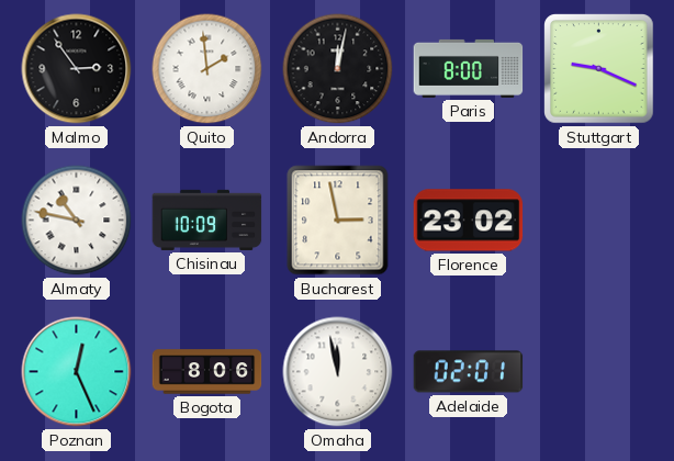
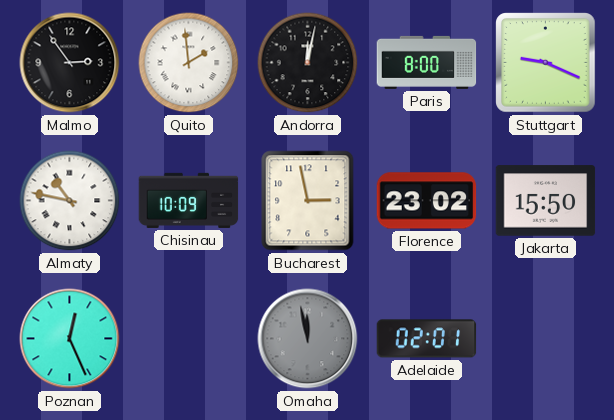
Jakarta: none -> 15:50 (546, 201)
Bogota: 8:06 -> none (207, 372)
Omaha dial: white -> grey (308, 339)
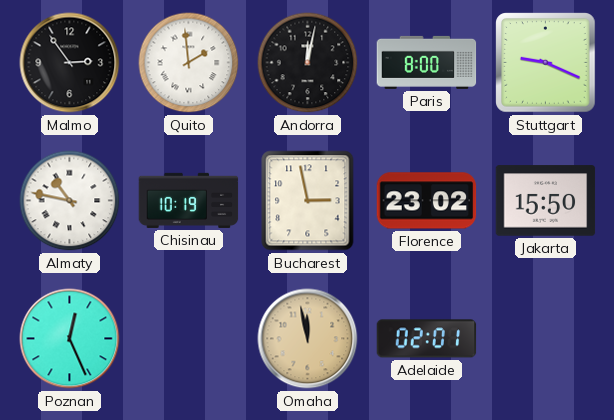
Chisinau: 10:09 -> 10:19 (189, 200)
Omaha dial: grey -> champagne (308, 339)
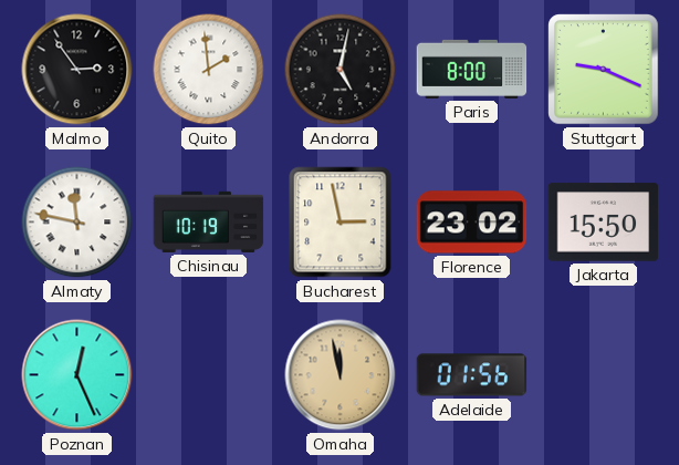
Andorra: 12:02 -> 5:02 (341, 70)
Almaty: 10:47 -> 11:47 (77, 223)
Adelaide: 02:01 -> 01:56 (472, 375)
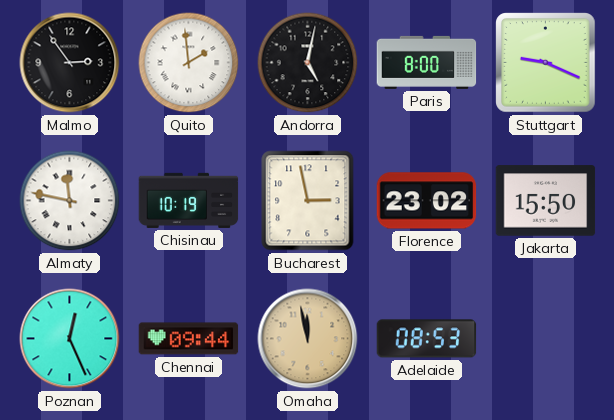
Chennai: none -> 09:44 (189, 339)
Adelaide: 01:56 -> 08:53 (427, 339)
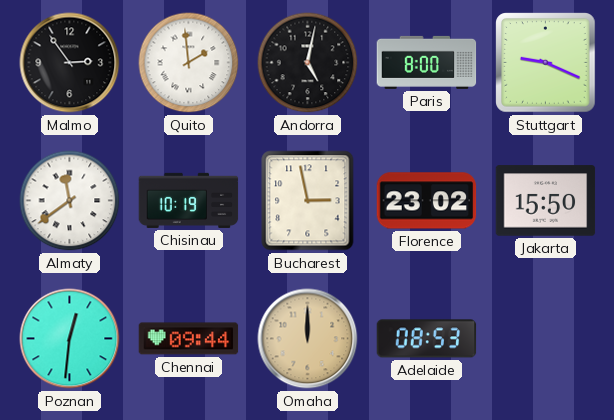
Almaty: 11:47 -> 11:39 (70, 201)
Poznan: 12:26 -> 12:31 (70, 339)
Omaha: 11:58 -> 12:00 (308, 339)
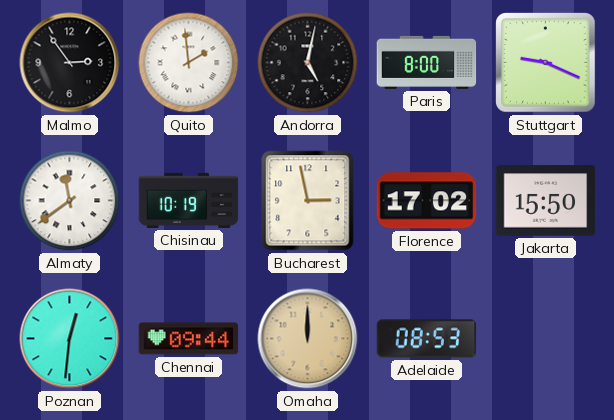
Florence: 23:02 -> 17:02 (427, 201)
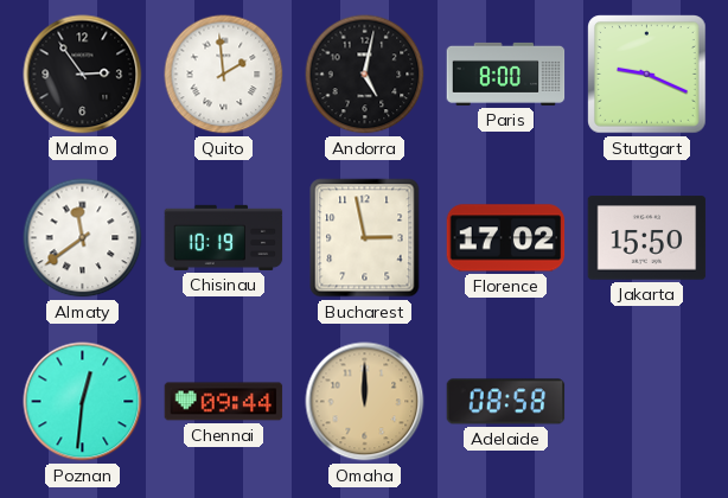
Adelaide: 08:53 -> 08:58 (506, 402)
